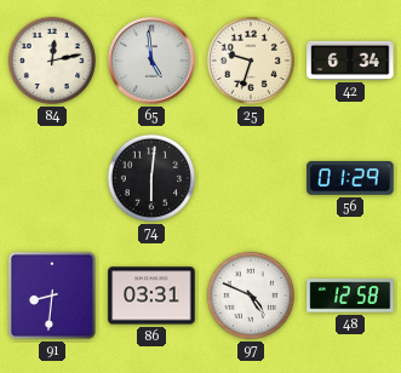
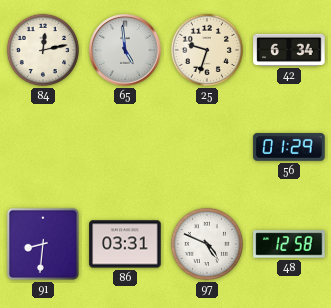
74: 6:01 -> none (151, 178)
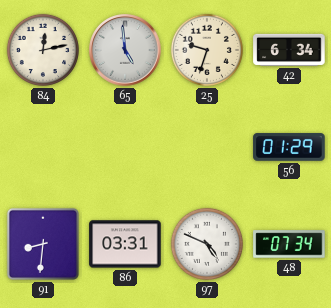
48: 12:58 -> 07:34 (289, 244)
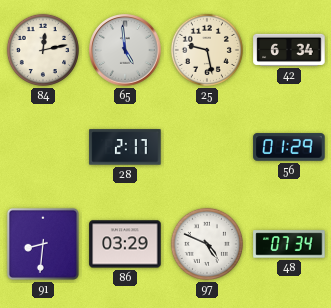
25: 9:33 -> 9:28 (207, 50)
28: none -> 2:17 (125, 147)
86: 03:31 -> 03:29 (125, 244)
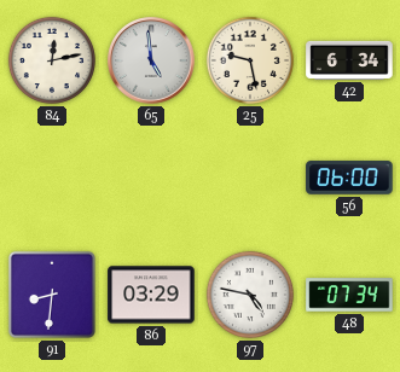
28: 2:17 -> none (125, 147)
56: 01:29 -> 06:00 (349, 178)
97: 4:49 -> 4:47 (250, 295)
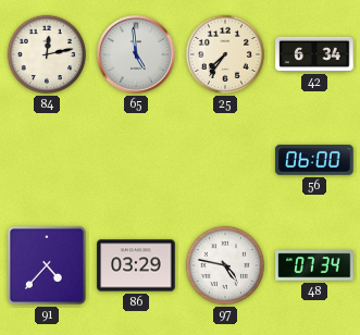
25: 9:28 -> 7:36 (225, 54)
91: 8:31 -> 4:37 (47, 265)
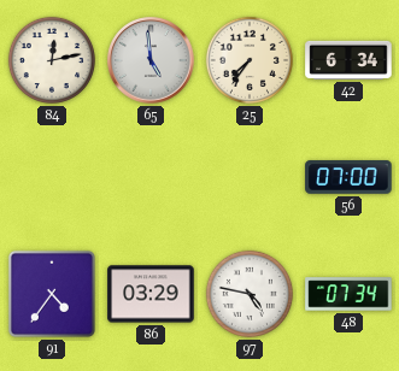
56: 06:00 -> 07:00 (348, 177)
91: 4:37 -> 4:36 (52, 294)
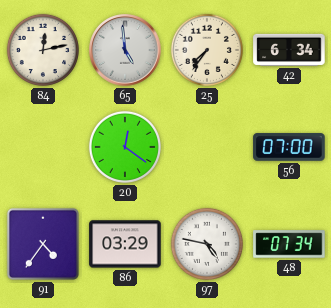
20: none -> 12:21 (125, 147)
